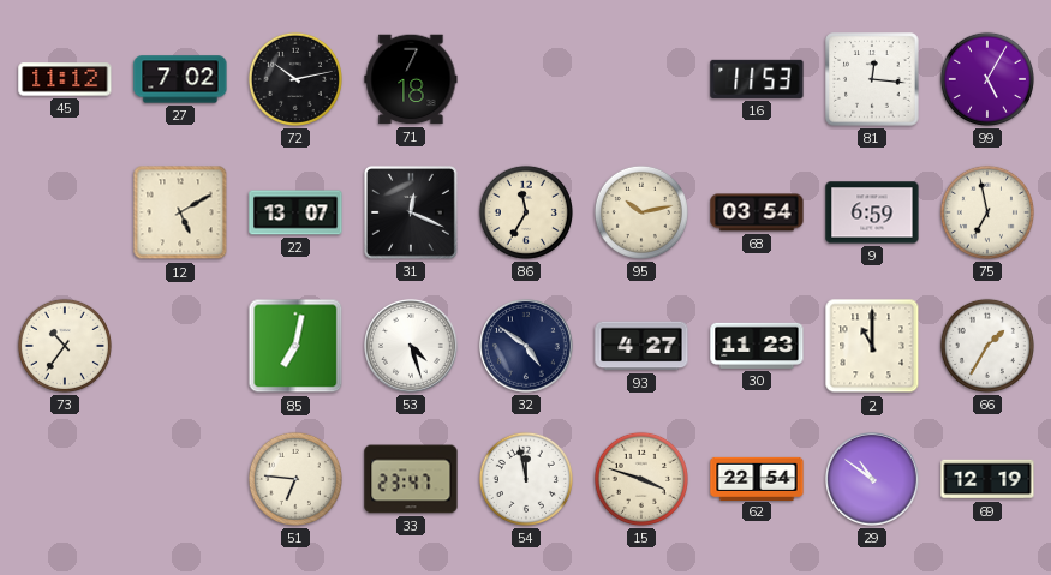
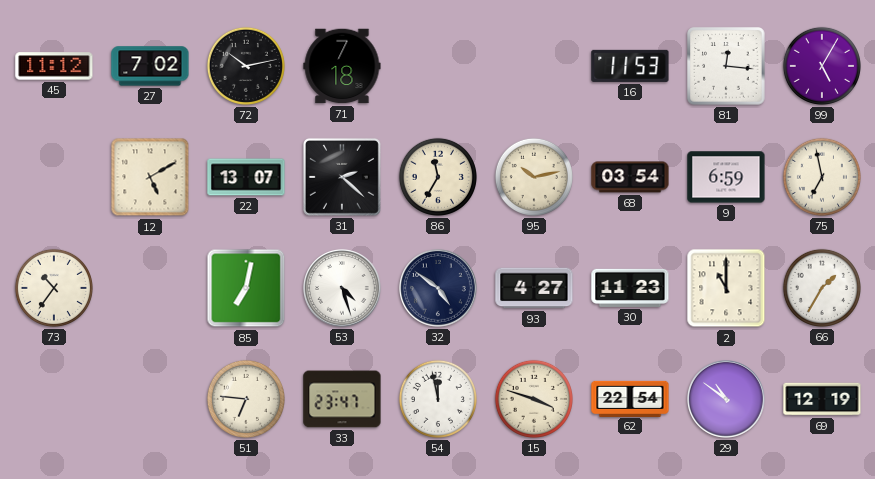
31: 12:19 -> 2:22 (342, 177)
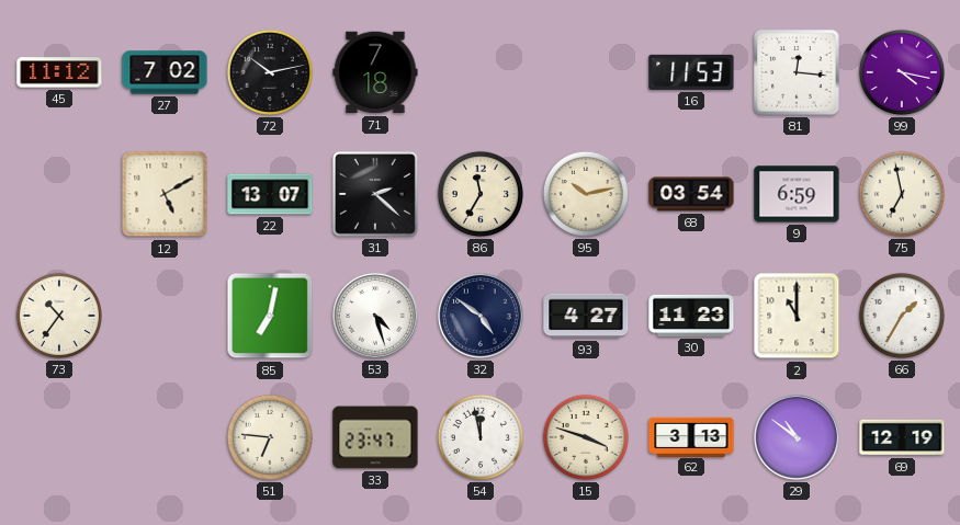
99: 5:05 -> 4:17 (902, 72)
62: 22:54 -> 3:13 (691, 436)
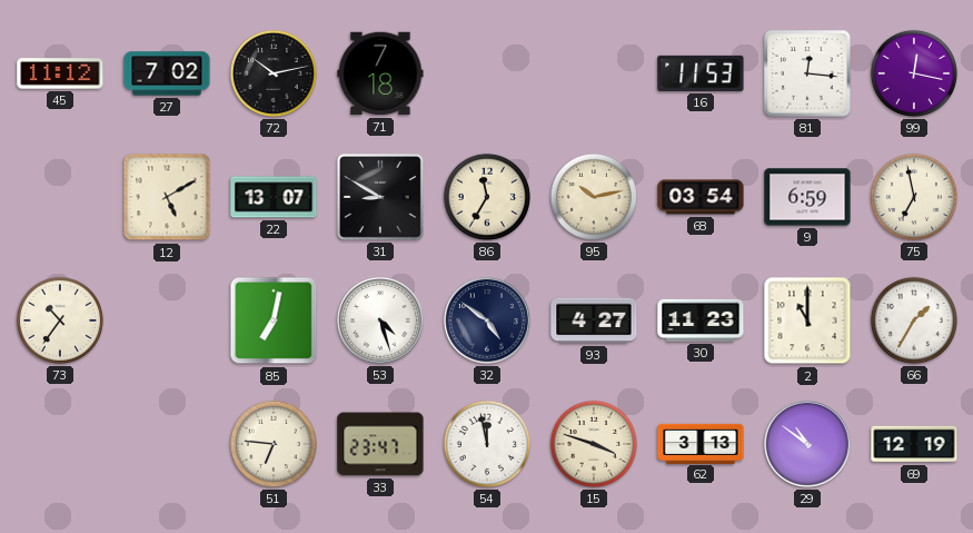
99: 4:17 -> 12:17 (914, 73)
31: 2:22 -> 8:50 (380, 197)
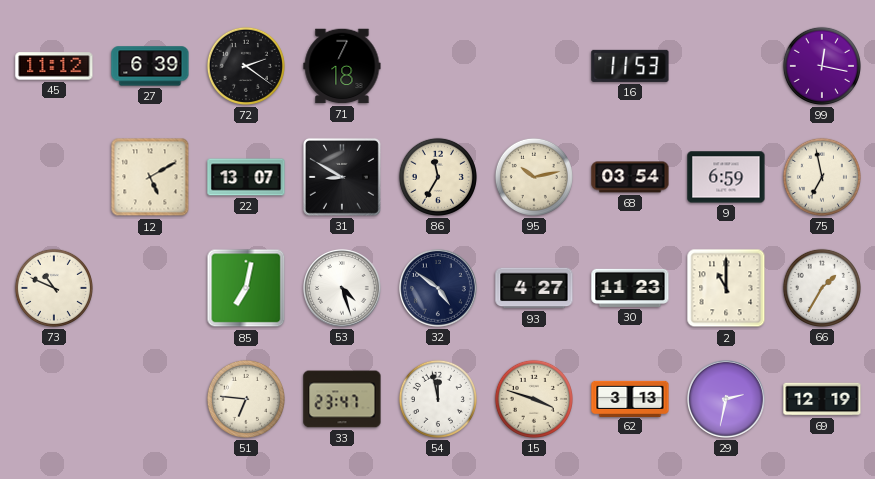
27: 7:02 -> 6:39 (150, 66)
72: 10:13 -> 2:21 (246, 66)
81: 12:16 -> none (807, 73)
73: 10:36 -> 10:49 (54, 288)
29: 10:51 -> 2:32 (727, 400)
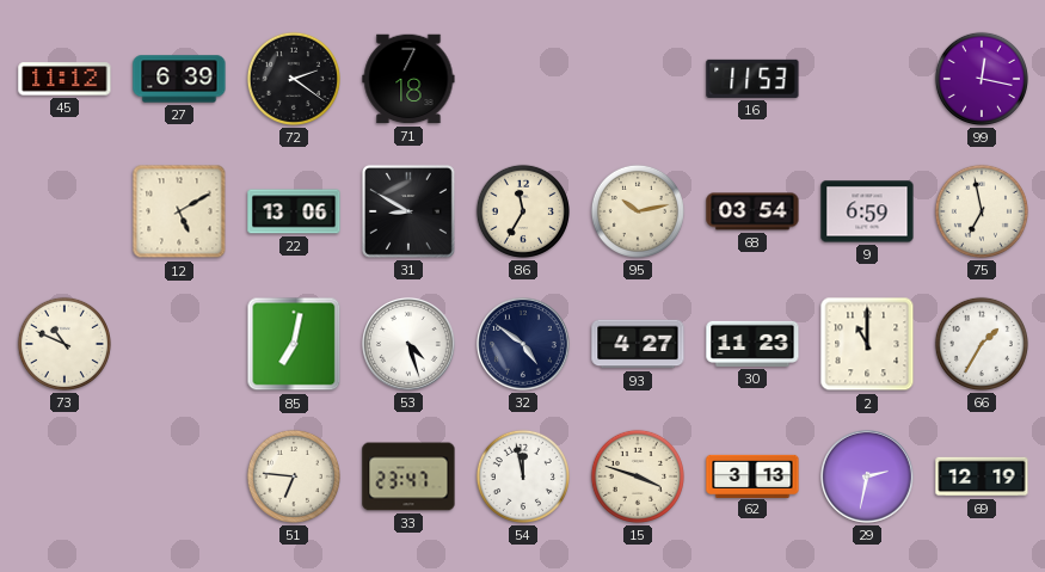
22: 13:07 -> 13:06 (294, 211)
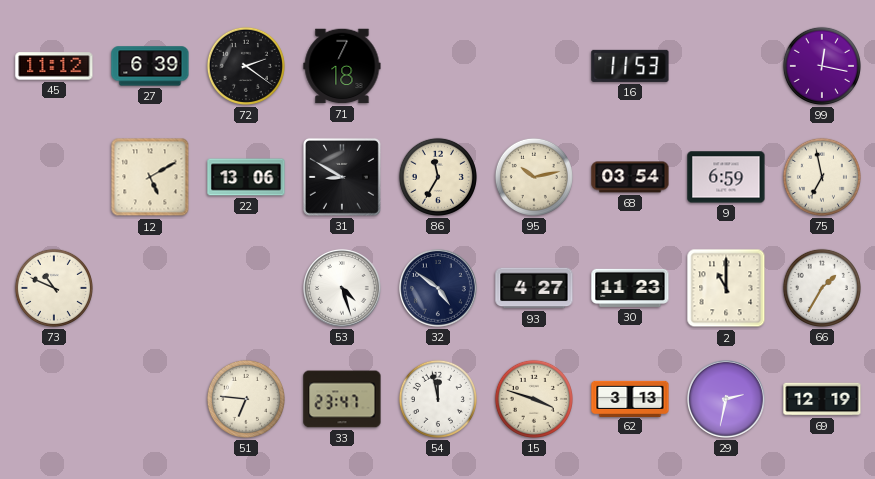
85: 7:02 -> none (294, 344)
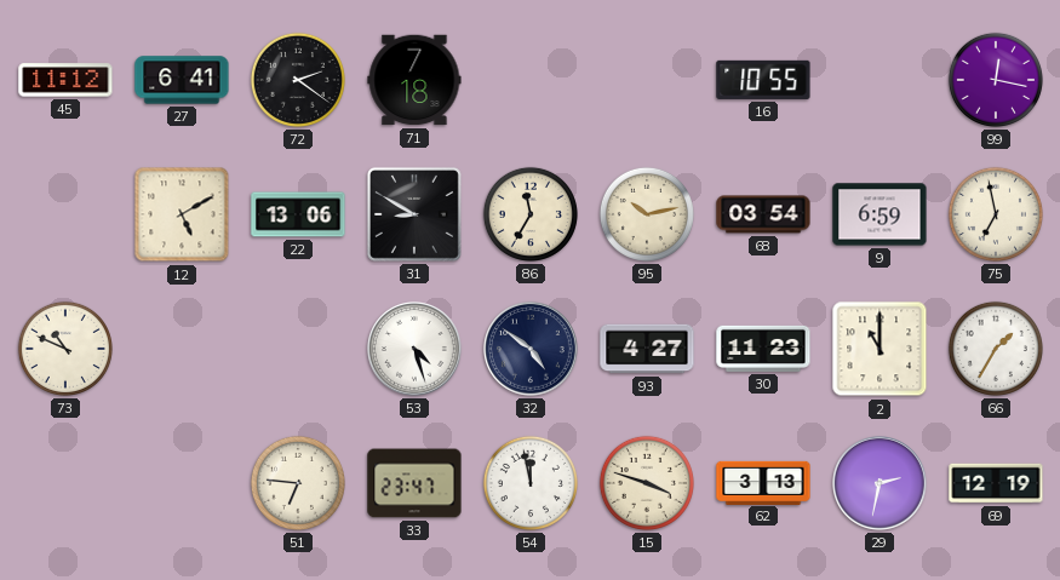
27: 6:39 -> 6:41 (182, 80)
16: 11:53 -> 10:55 (763, 80)
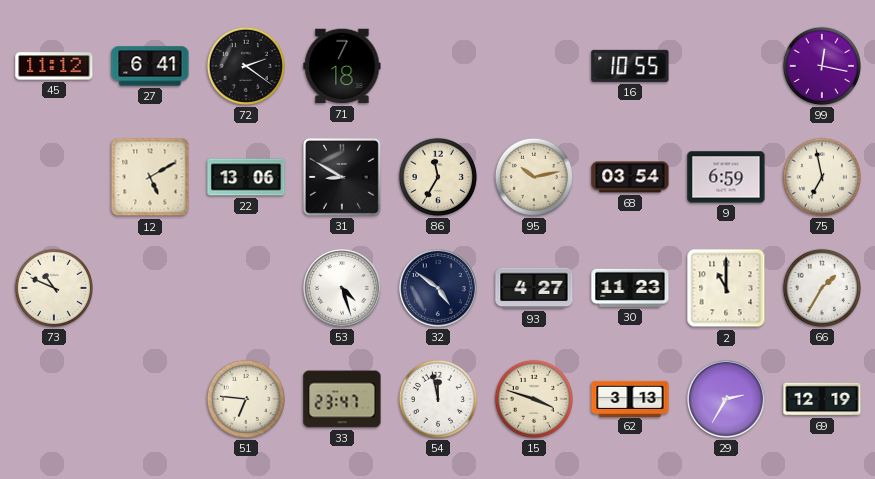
29: 2:32 -> 2:35 (727, 400)
